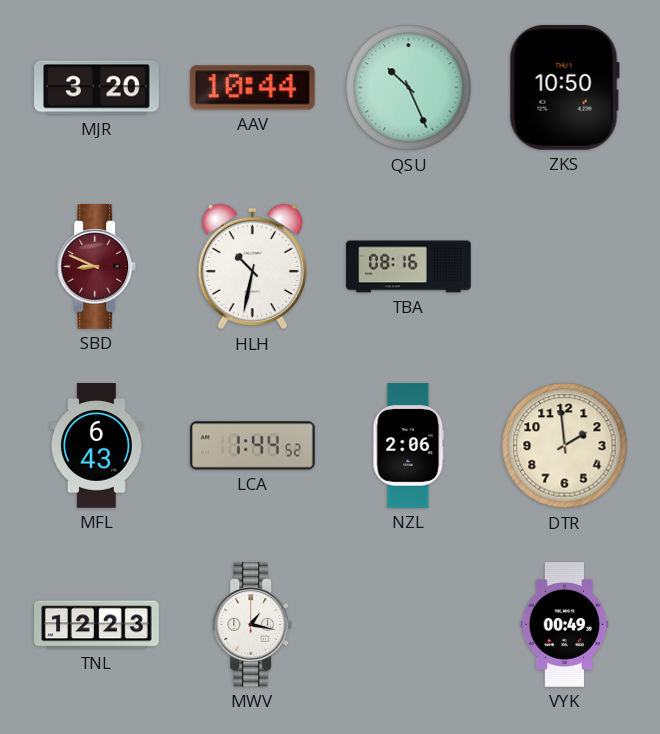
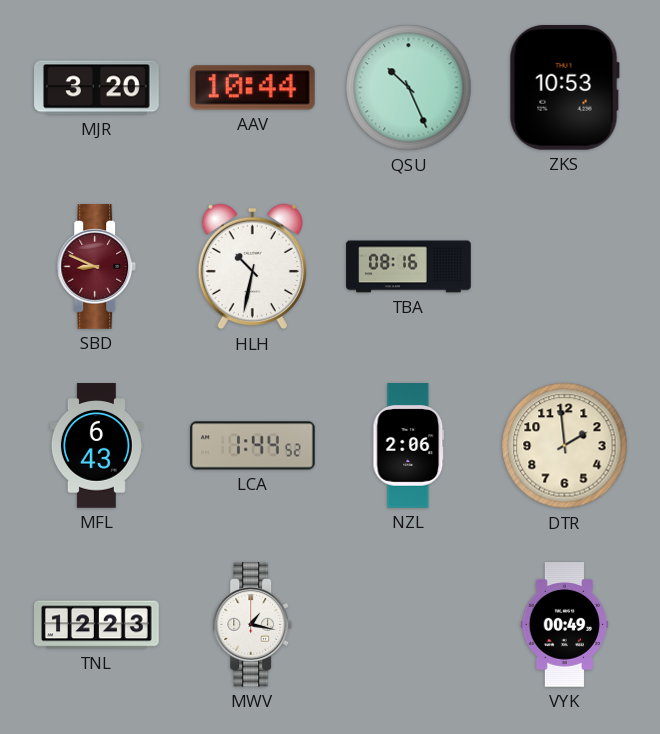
ZKS: 10:50 -> 10:53 (564, 87)
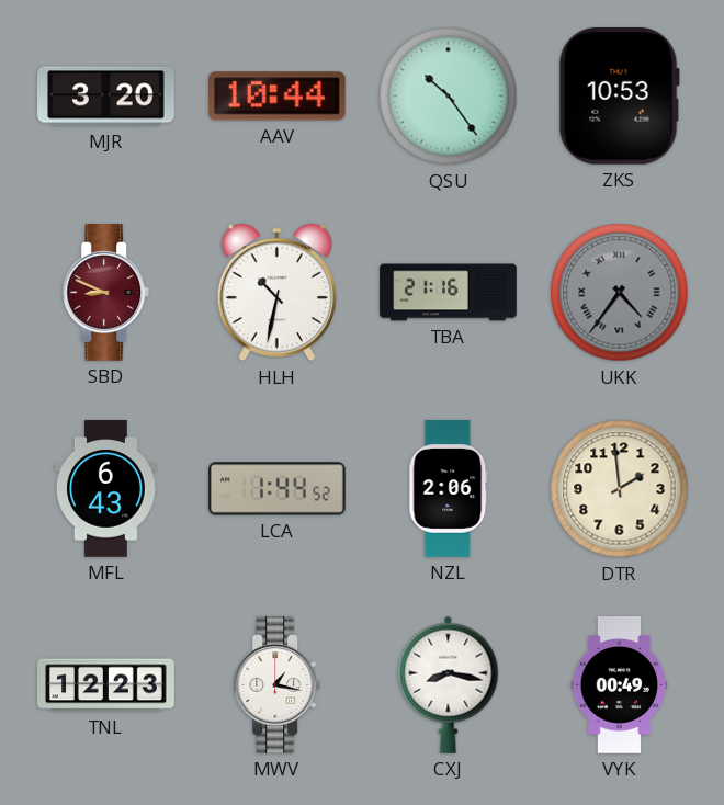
QSU: 10:26 -> 10:24 (449, 97)
TBA: 08:16 -> 21:16 (449, 293)
UKK: none -> 4:36 (620, 293)
CXJ: none -> 8:17 (449, 684)
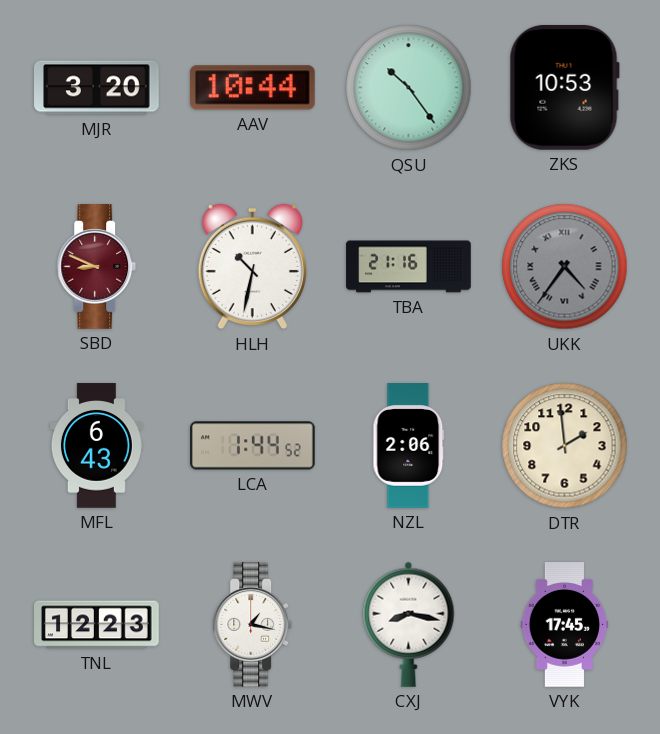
VYK: 00:49 -> 17:45 (565, 625)
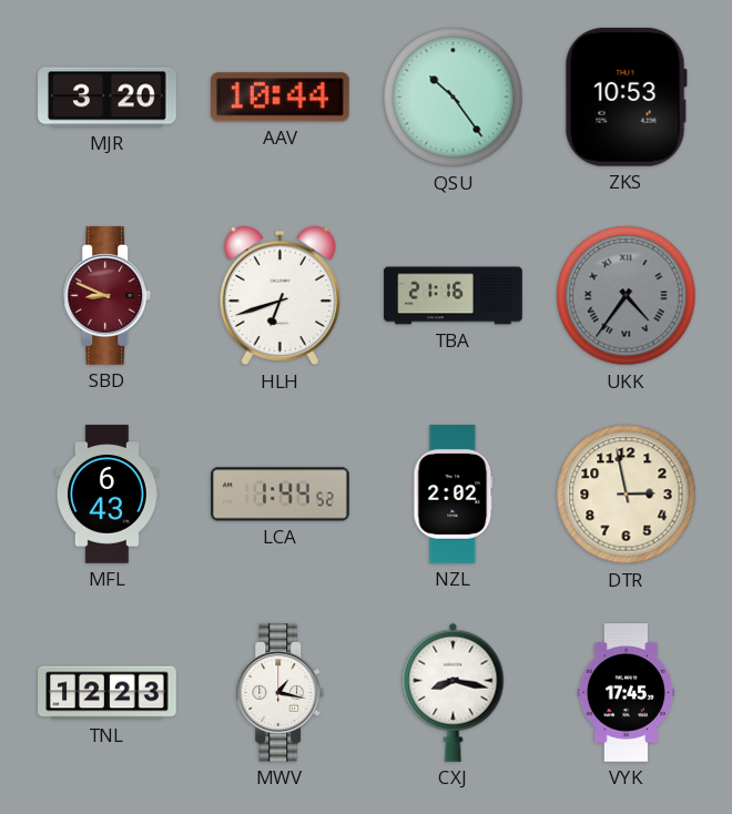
HLH: 10:32 -> 6:42 (279, 296)
NZL: 2:06 -> 2:02 (454, 495)
DTR: 1:59 -> 2:58 (627, 495)
